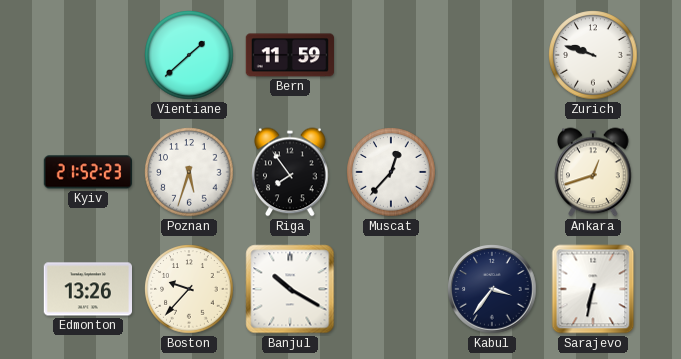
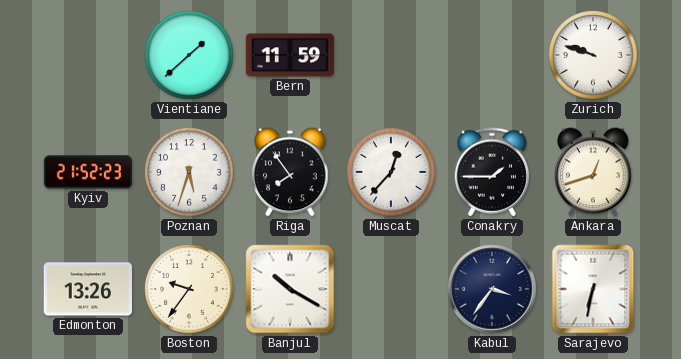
Conakry: none -> 1:45 (491, 172)
Boston: 9:37 -> 9:36 (189, 289)
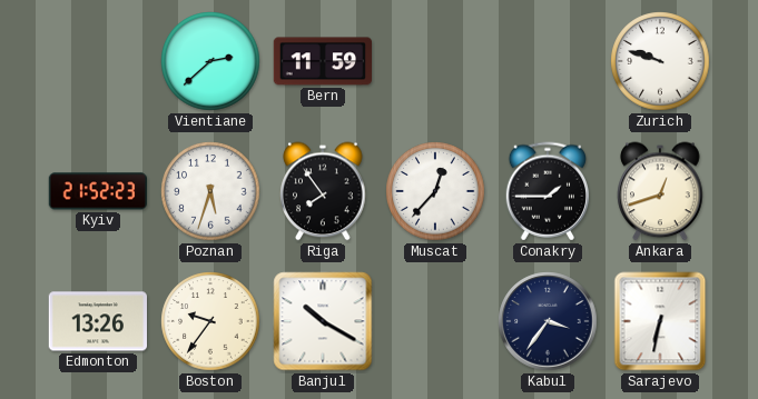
Vientiane: 1:38 -> 2:38 (210, 61)
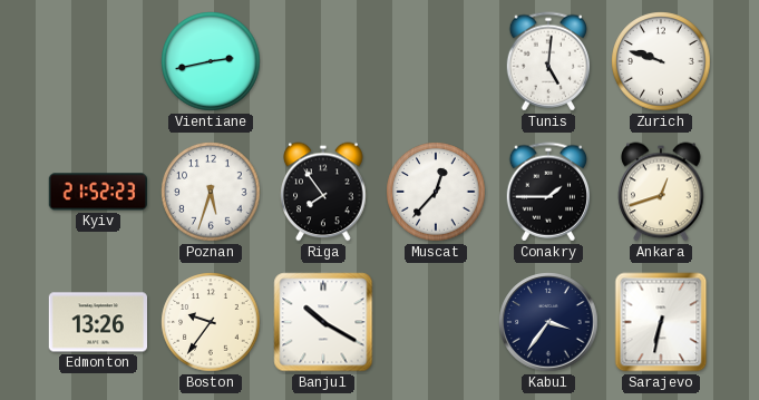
Vientiane: 2:38 -> 2:43 (211, 61)
Bern: 11:59 -> none (322, 61)
Tunis: none -> 5:01 (547, 61)
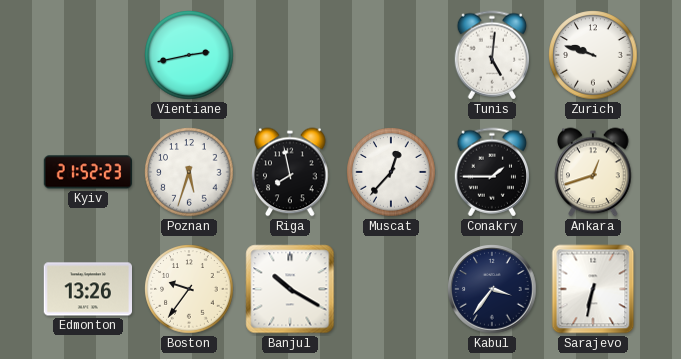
Riga: 7:54 -> 7:58 (290, 172)
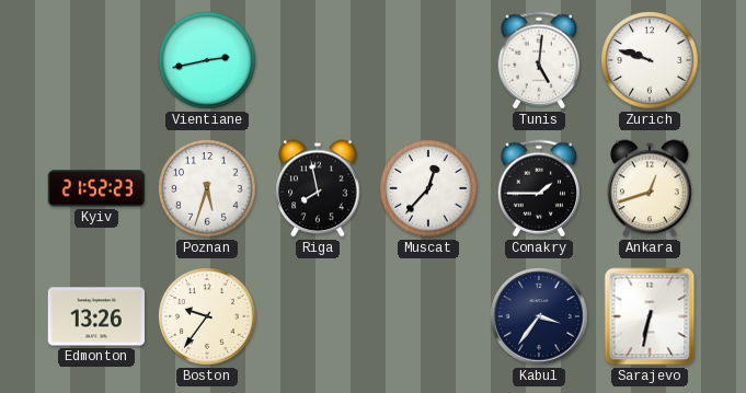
Banjul: 10:20 -> none (290, 289)
